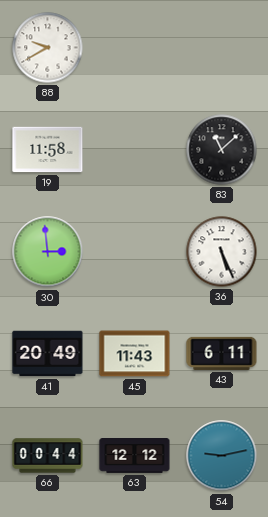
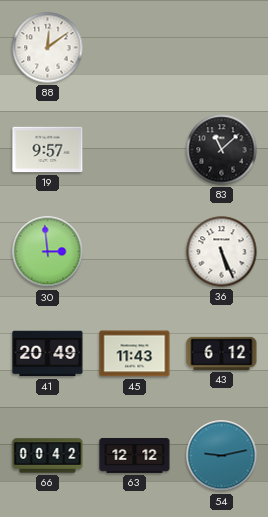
88: 9:40 -> 12:09 (48, 48)
19: 11:58 -> 9:57 (48, 150)
43: 6:11 -> 6:12 (222, 353)
66: 00:44 -> 00:42 (48, 456)
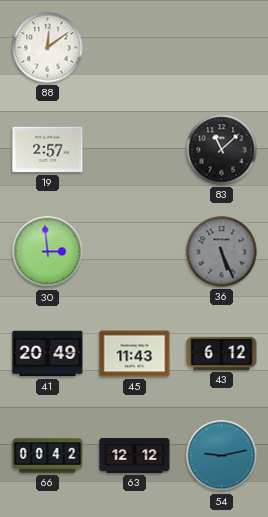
19: 9:57 -> 2:57 (48, 150)
36 dial: white -> grey (222, 252)
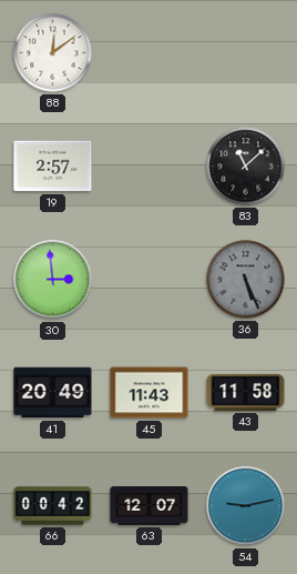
43: 6:12 -> 11:58 (246, 392)
63: 12:12 -> 12:07 (150, 506)
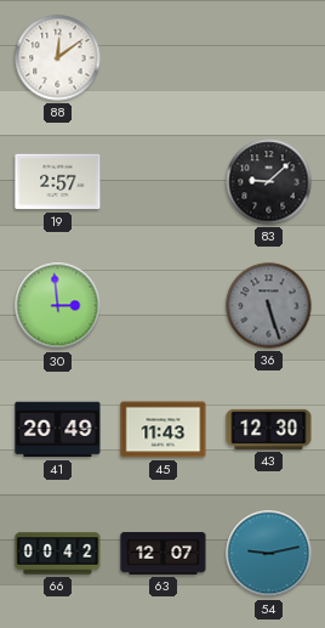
83: 11:08 -> 9:08 (269, 182)
36: 5:26 -> 5:27 (269, 306)
43: 11:58 -> 12:30 (269, 429)
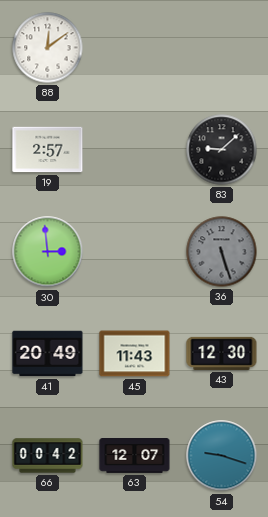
54: 9:13 -> 9:18 (222, 456)
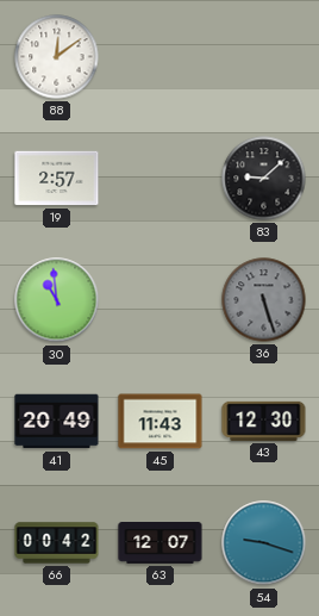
30: 2:59 -> 10:59 (57, 300)
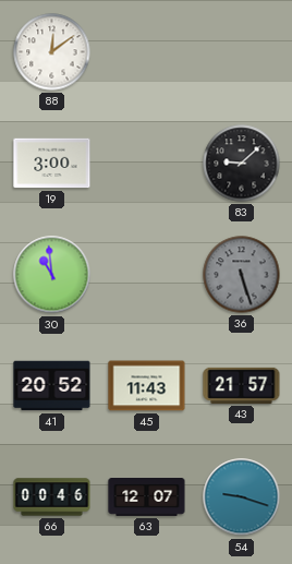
19: 2:57 -> 3:00 (52, 164)
41: 20:49 -> 20:52 (52, 386)
43: 12:30 -> 21:57 (242, 385)
66: 00:42 -> 00:46 (52, 497)
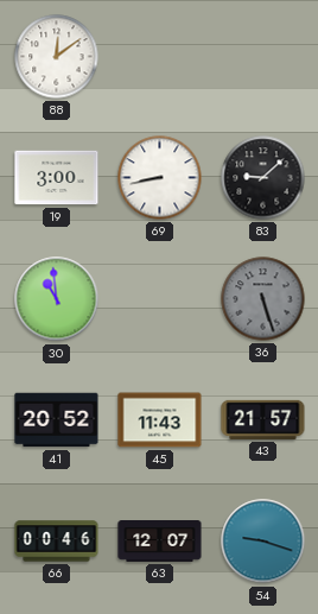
69: none -> 8:43 (160, 178)
